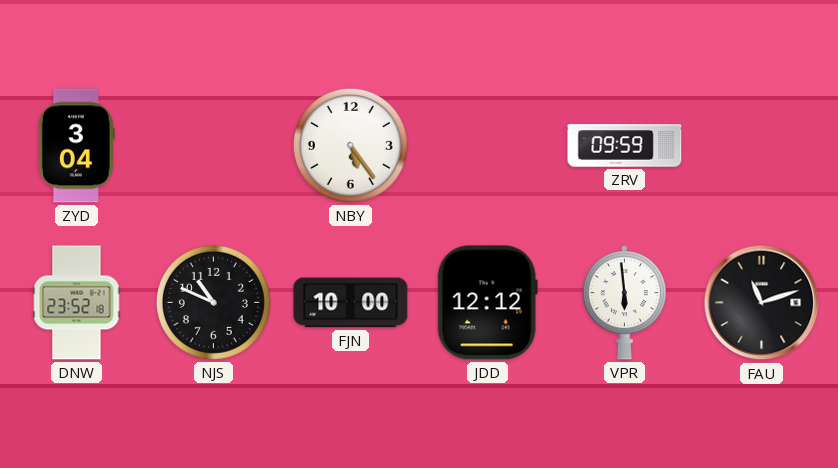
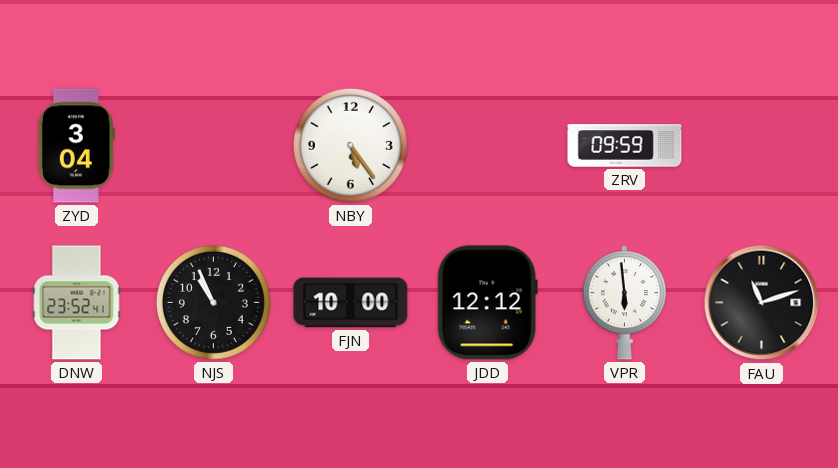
DNW: 23:52:18 -> 23:52:41 (77, 303)
NJS: 10:49 -> 10:56 (213, 302)
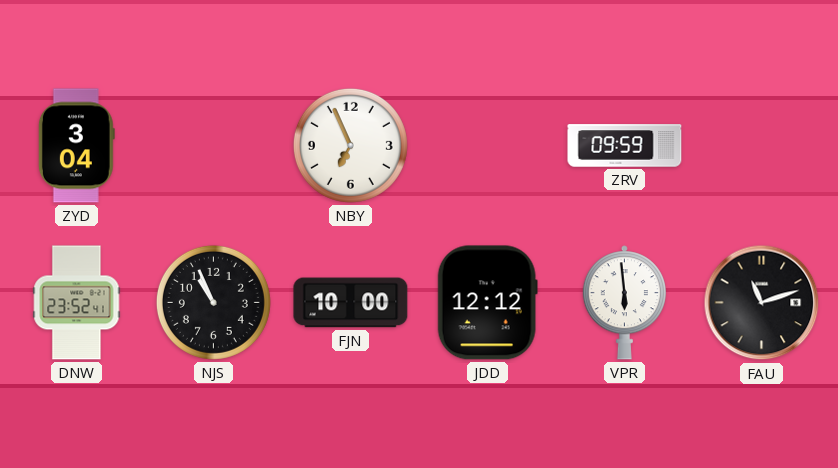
NBY: 5:24 -> 6:56 (350, 145)
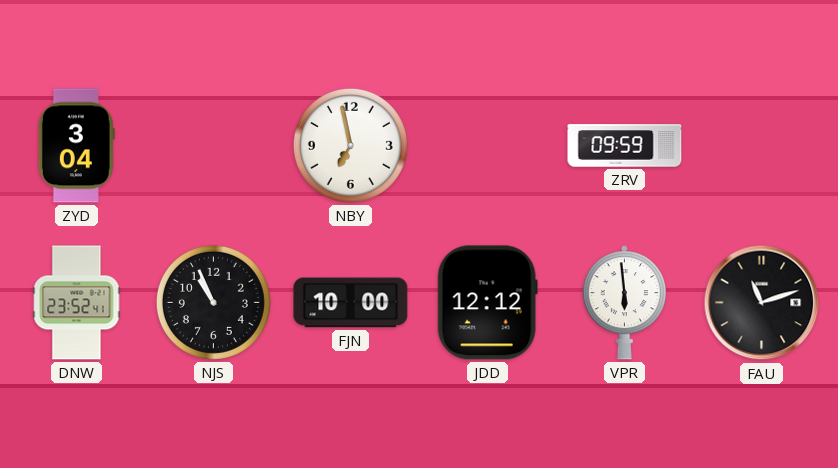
NBY: 6:56 -> 6:58 (350, 145)
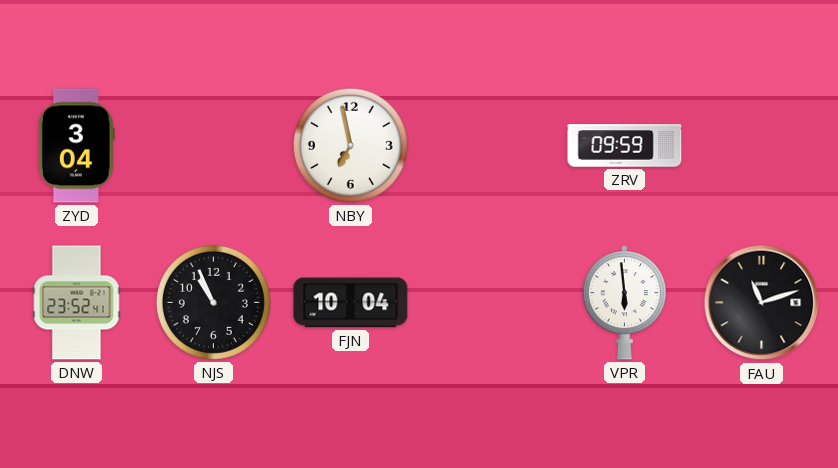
FJN: 10:00 -> 10:04 (351, 303)
JDD: 12:12 -> none (487, 303)
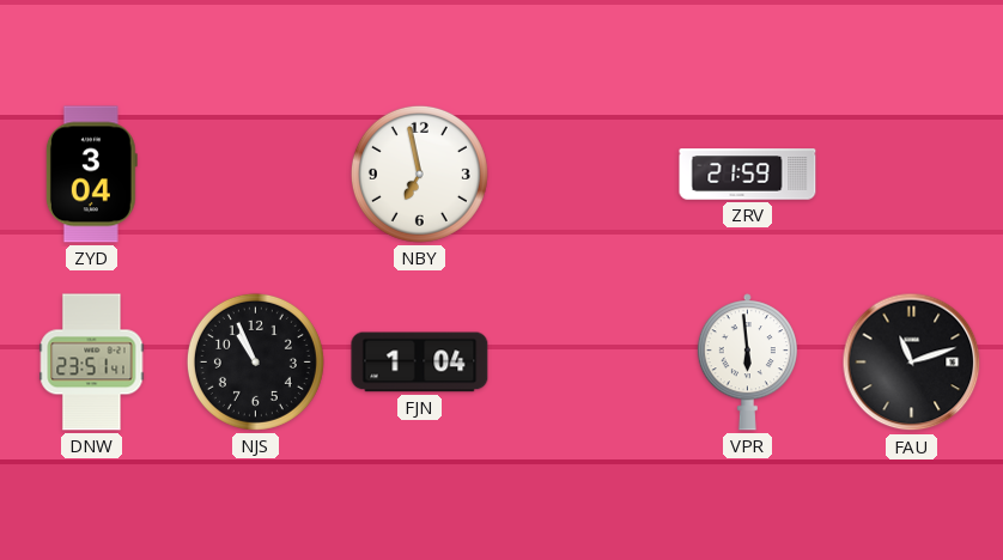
ZRV: 09:59 -> 21:59 (748, 175)
DNW: 23:52 -> 23:51 (92, 363)
FJN: 10:04 -> 1:04 (420, 363)
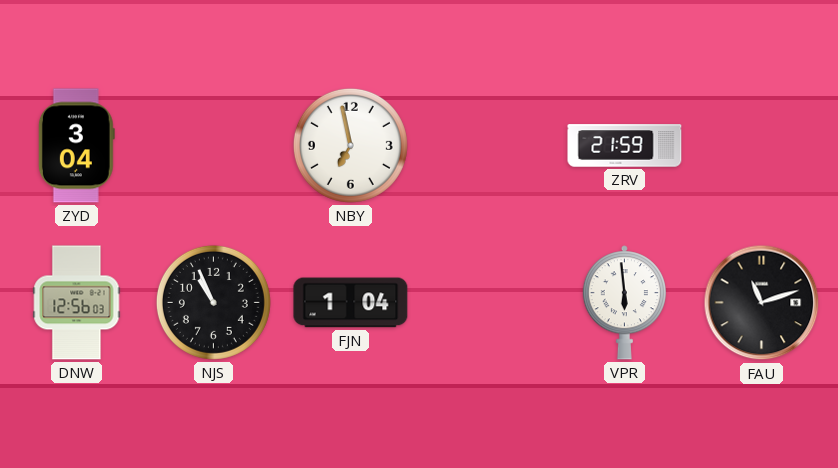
DNW: 23:51 -> 12:56 (77, 303)
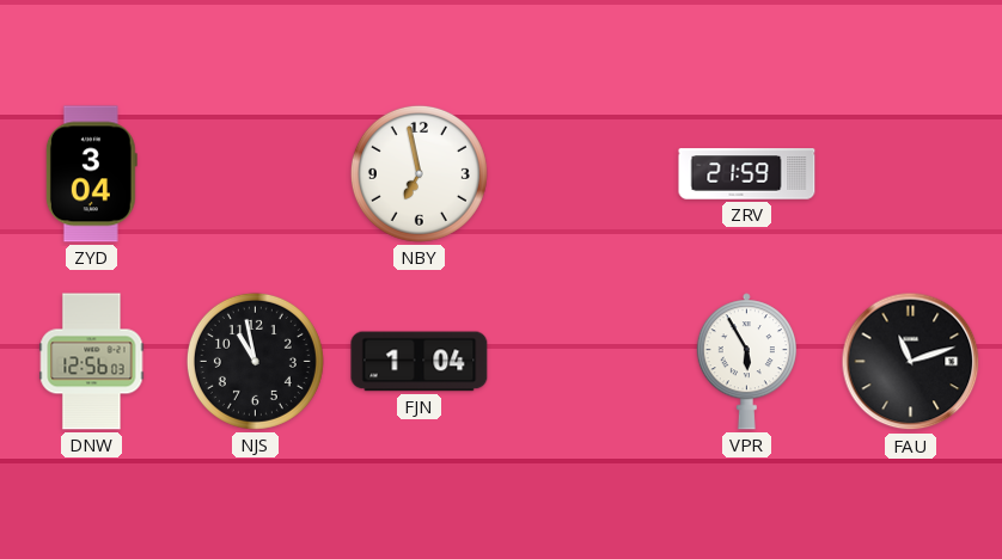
NJS: 10:56 -> 10:58 (255, 361)
VPR: 5:59 -> 5:55 (746, 362)
